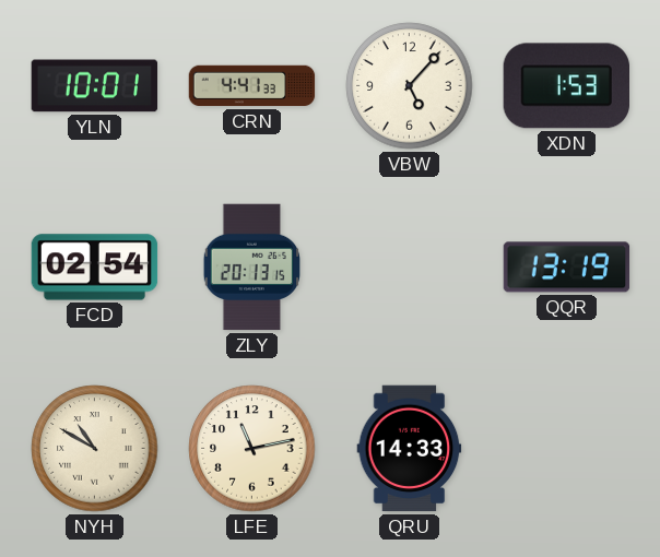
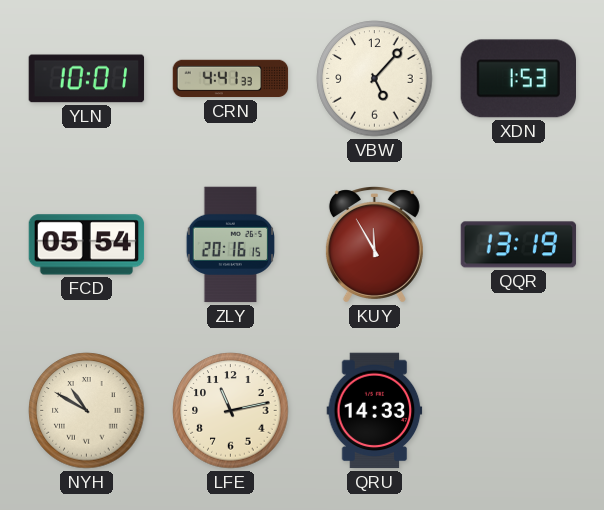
FCD: 02:54 -> 05:54 (87, 245)
ZLY: 20:13 -> 20:16 (230, 245)
KUY: none -> 11:55 (374, 245)
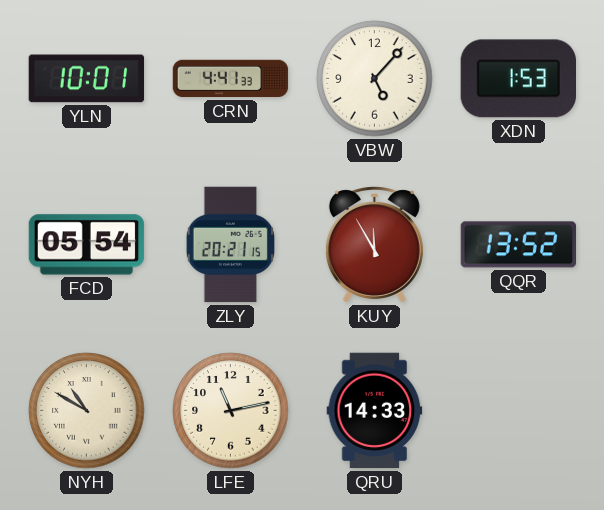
ZLY: 20:16 -> 20:21 (230, 245)
QQR: 13:19 -> 13:52 (519, 245)
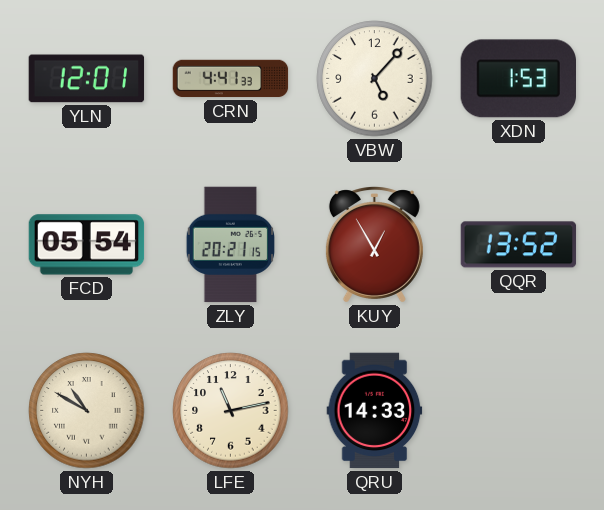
YLN: 10:01 -> 12:01 (87, 79)
KUY: 11:55 -> 12:55 (374, 245)
